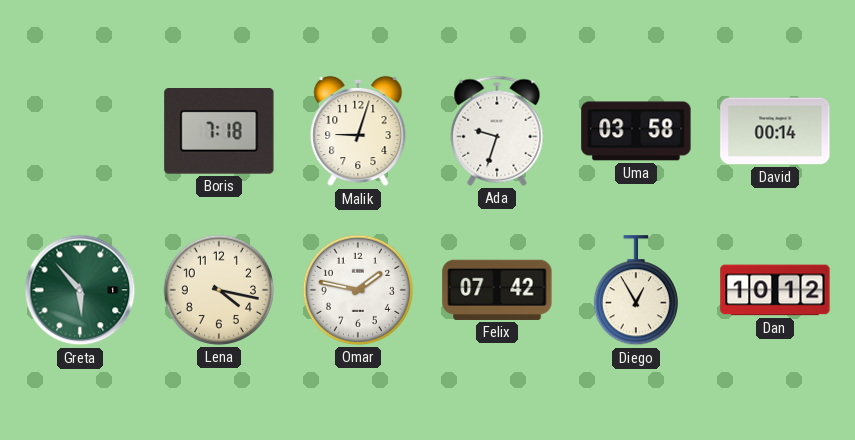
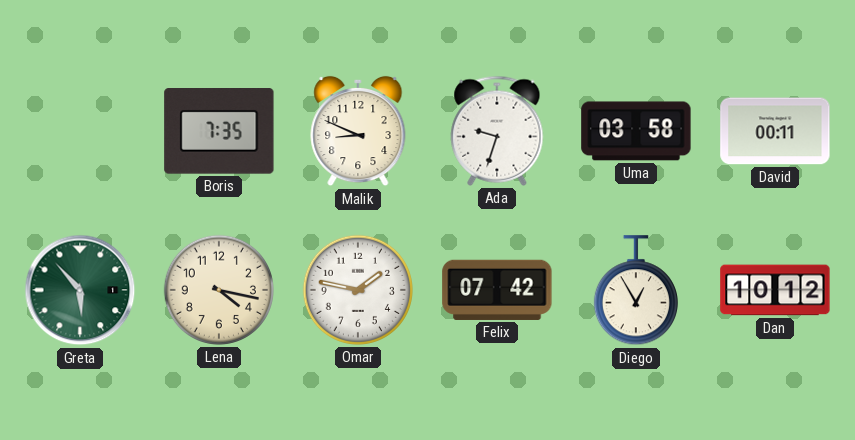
Boris: 7:18 -> 7:35 (219, 132)
Malik: 9:03 -> 8:49 (358, 131)
David: 00:14 -> 00:11 (775, 131)
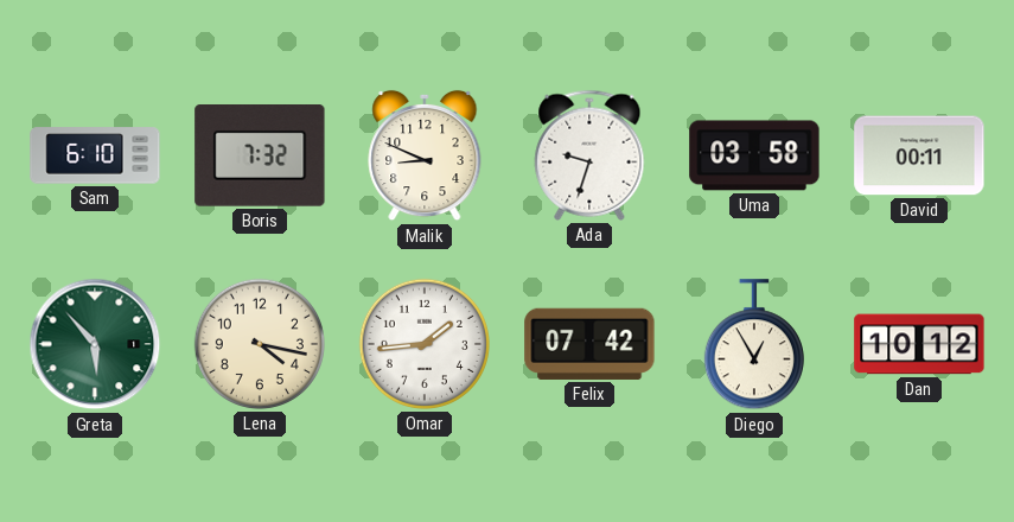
Sam: none -> 6:10 (95, 155)
Boris: 7:35 -> 7:32 (260, 157)
Omar: 1:47 -> 1:44 (425, 344)
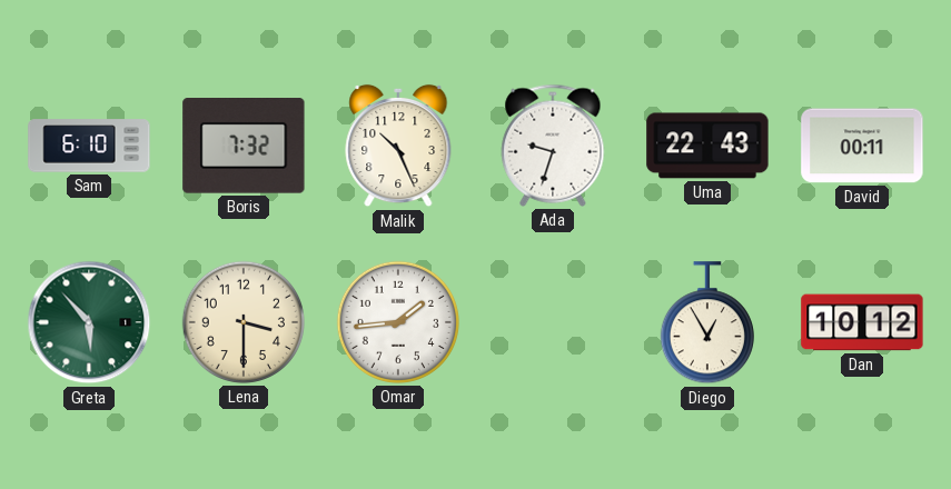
Malik: 8:49 -> 10:26 (398, 146)
Uma: 03:58 -> 22:43 (707, 146)
Lena: 4:17 -> 3:30 (244, 322)
Felix: 07:42 -> none (589, 344)
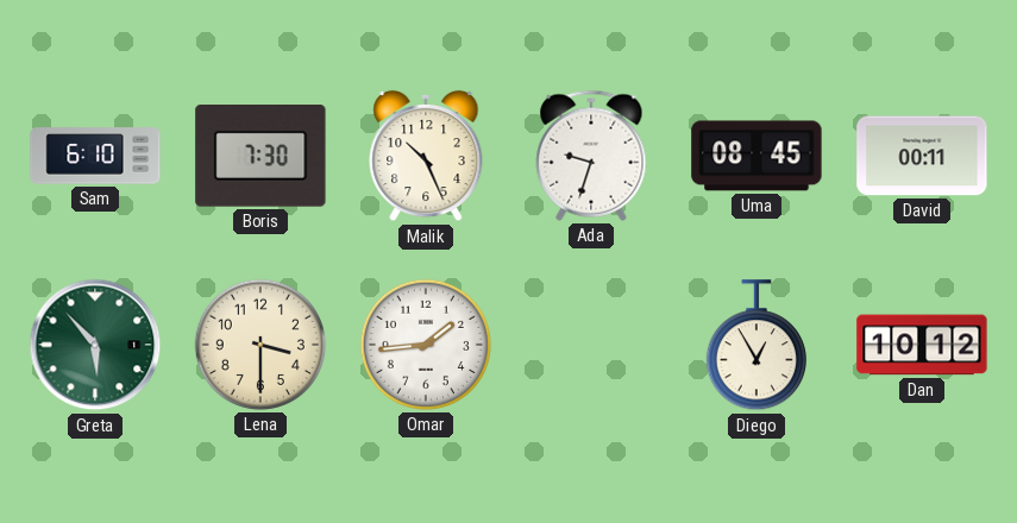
Boris: 7:32 -> 7:30 (260, 157)
Uma: 22:43 -> 08:45 (757, 156)
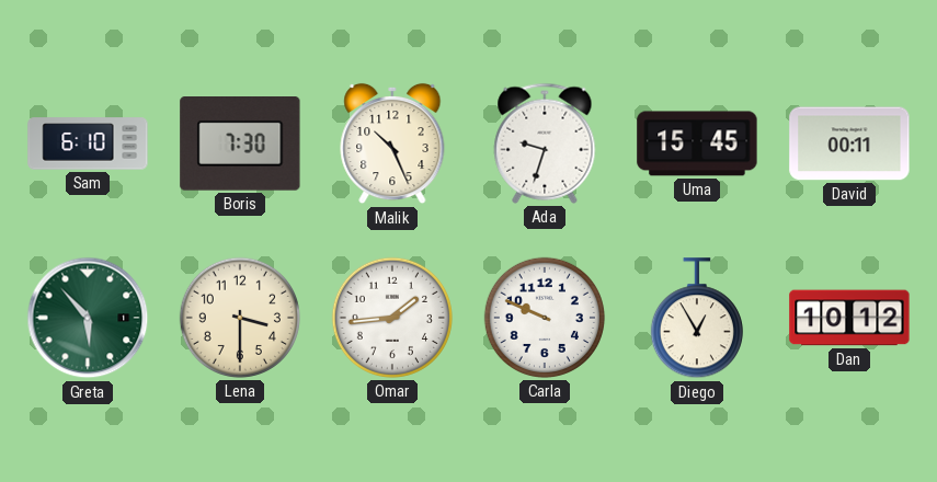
Uma: 08:45 -> 15:45 (697, 144)
Carla: none -> 9:49 (545, 318)
